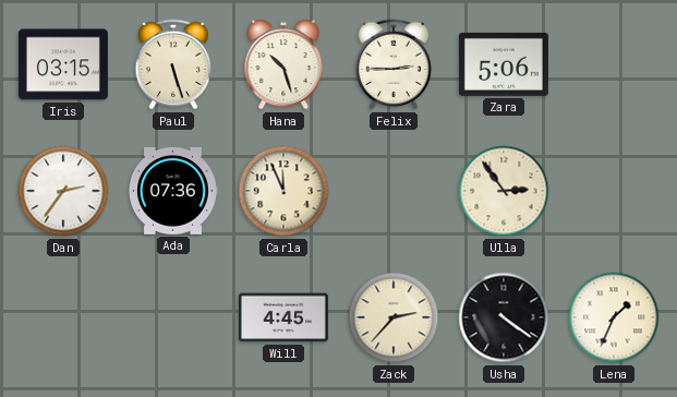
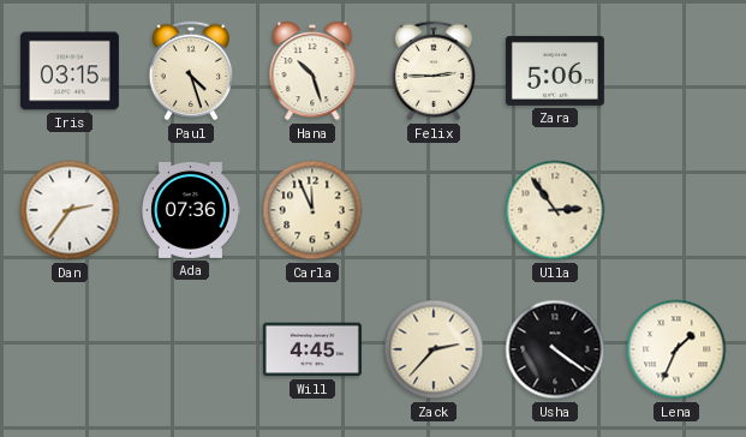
Paul: 5:27 -> 4:27 (191, 71)
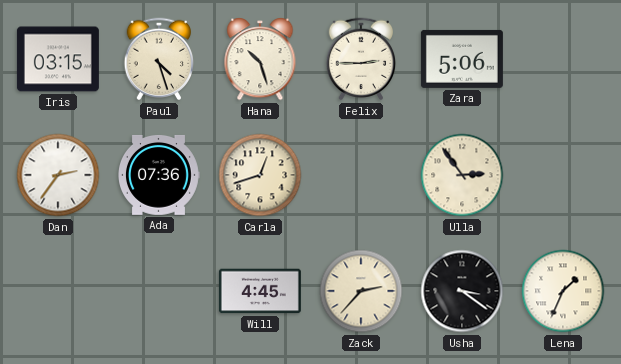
Carla: 11:56 -> 12:42 (260, 175)
Usha: 4:21 -> 3:21 (462, 291)
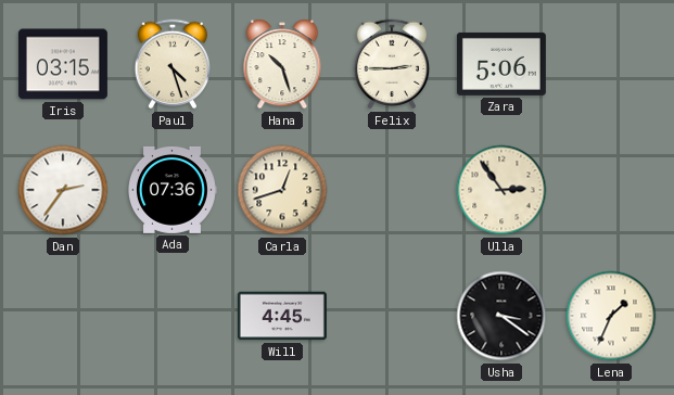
Zack: 2:37 -> none (361, 291)
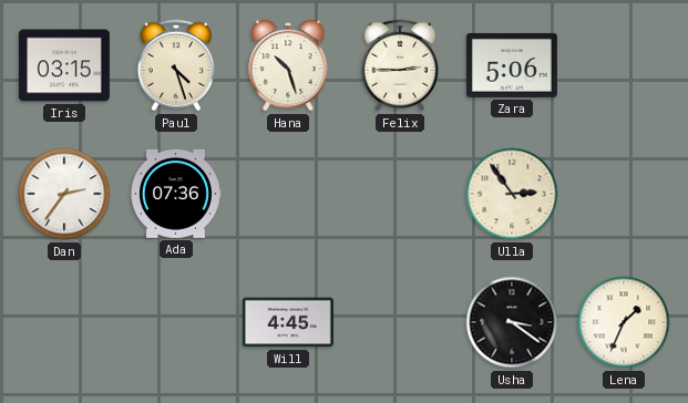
Carla: 12:42 -> none (282, 190)
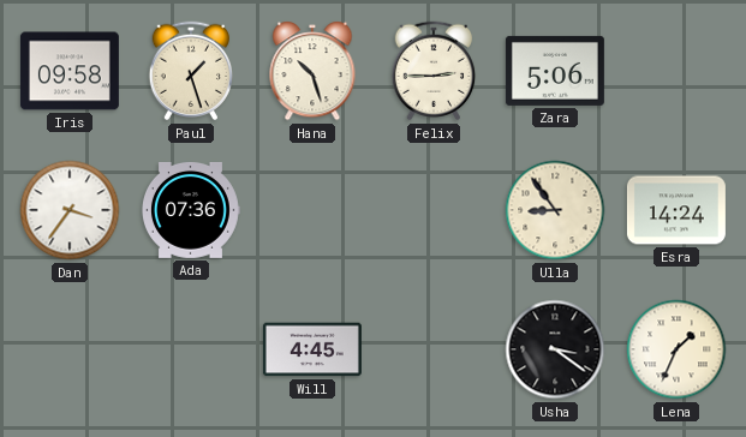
Iris: 03:15 -> 09:58 (70, 71)
Paul: 4:27 -> 1:27 (191, 71)
Dan: 2:36 -> 3:36 (70, 210)
Ulla: 2:54 -> 8:54 (555, 210)
Esra: none -> 14:24 (676, 210)
